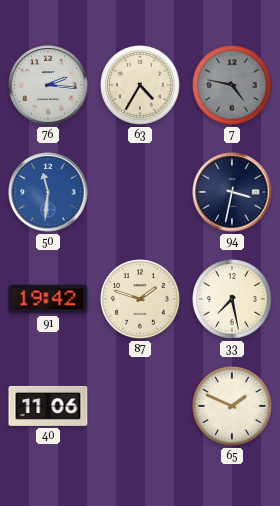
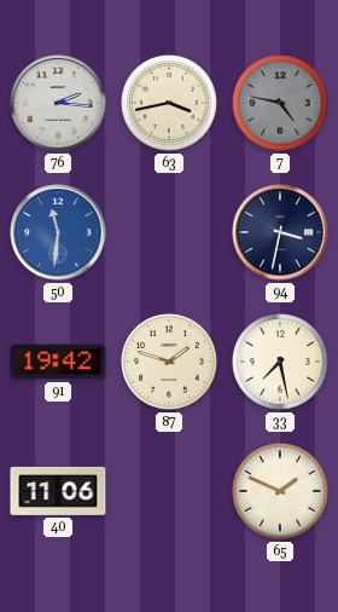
63: 4:35 -> 3:43 (169, 103)
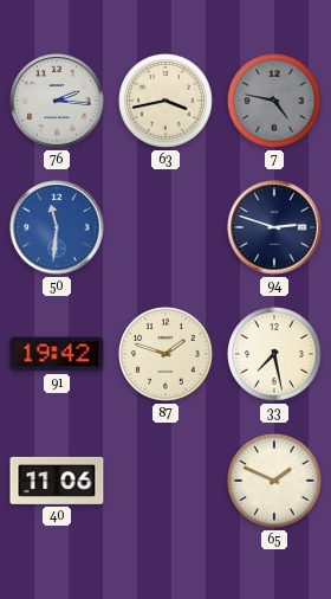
94: 3:32 -> 2:48 (274, 227)
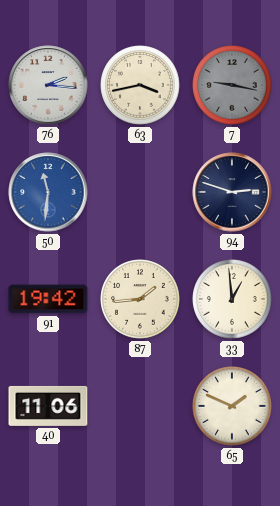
7: 4:47 -> 9:17 (232, 85)
87: 1:48 -> 1:44 (140, 299)
33: 7:28 -> 12:59 (232, 299)
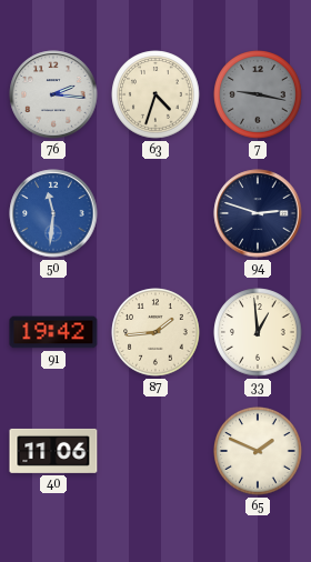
63: 3:43 -> 4:33 (155, 94)
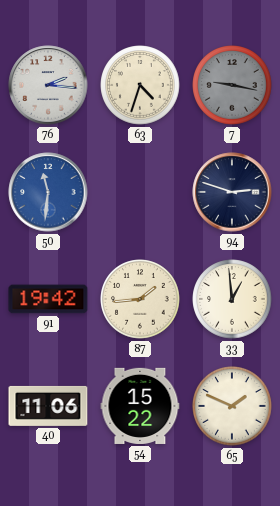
54: none -> 15:22 (140, 406)
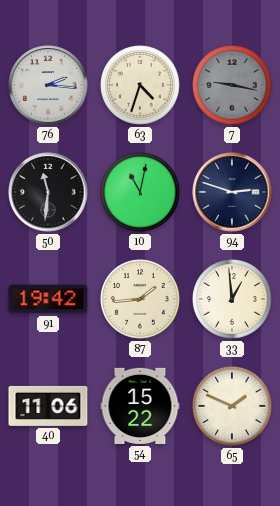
50 dial: blue -> black (48, 192)
10: none -> 11:02 (140, 192)
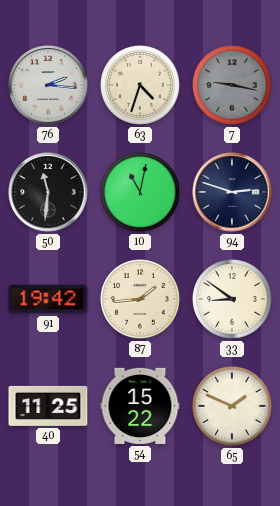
33: 12:59 -> 8:51 (232, 299)
40: 11:06 -> 11:25 (48, 406)
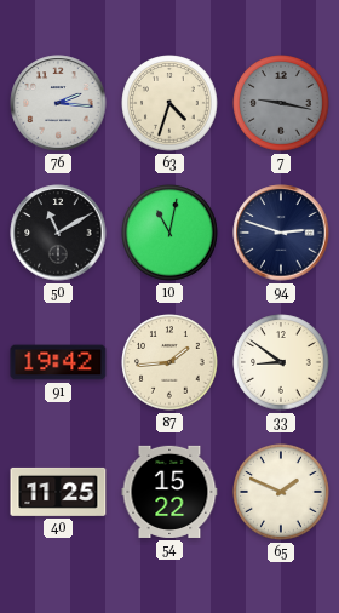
50: 11:31 -> 11:10 (58, 233)
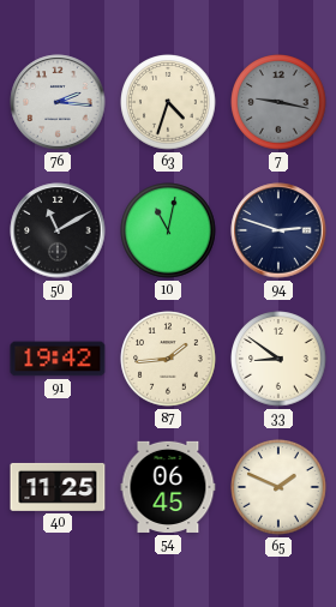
54: 15:22 -> 06:45 (168, 487)
